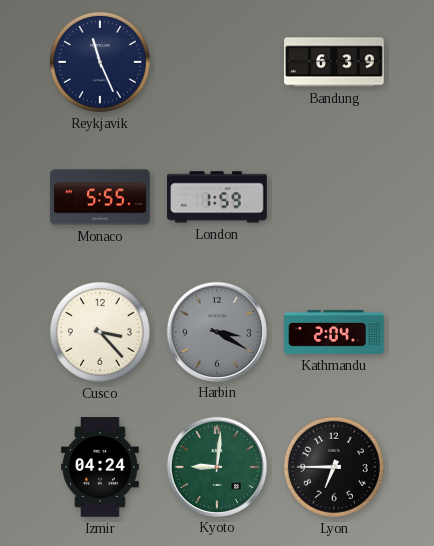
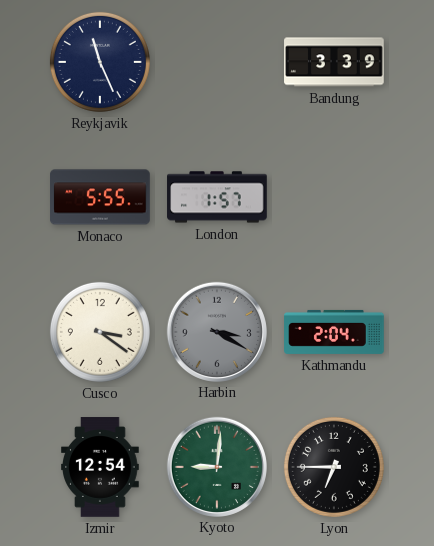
Bandung: 6:39 -> 3:39 (334, 62)
London: 1:59 -> 1:57 (217, 197)
Cusco: 3:23 -> 3:21 (100, 332)
Izmir: 04:24 -> 12:54 (100, 467)
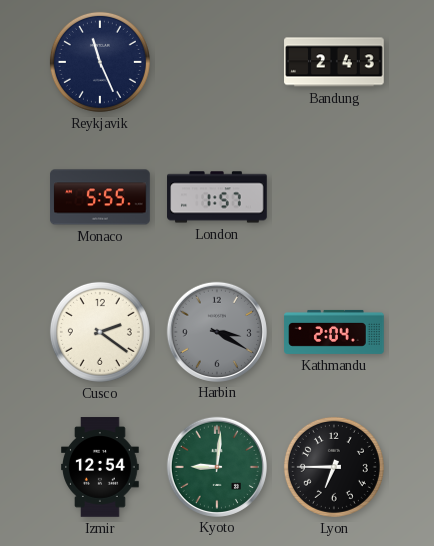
Bandung: 3:39 -> 2:43 (334, 62)
Cusco: 3:21 -> 2:21 (100, 332)
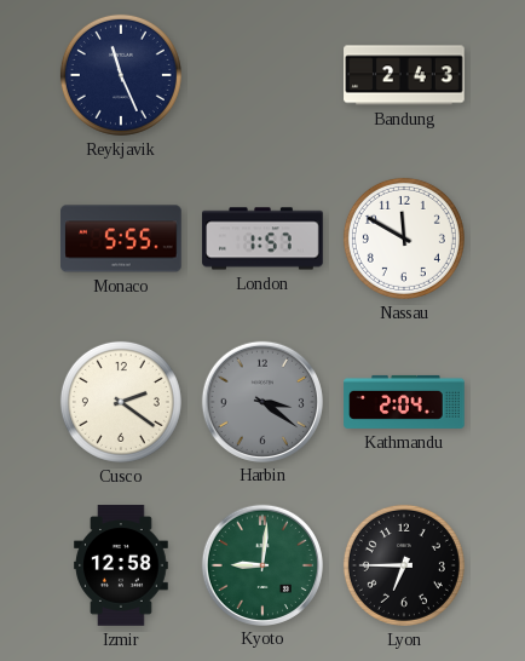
Nassau: none -> 11:50 (404, 238)
Harbin: 3:20 -> 3:21 (261, 401)
Izmir: 12:54 -> 12:58 (121, 565)
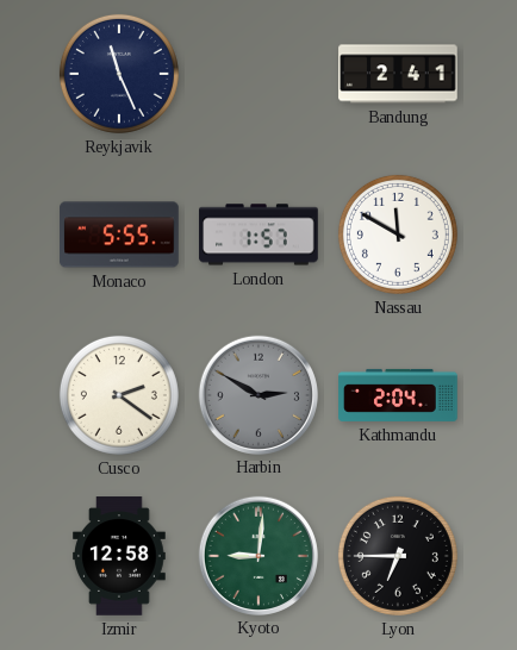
Bandung: 2:43 -> 2:41 (398, 74)
Harbin: 3:21 -> 2:50 (257, 394)
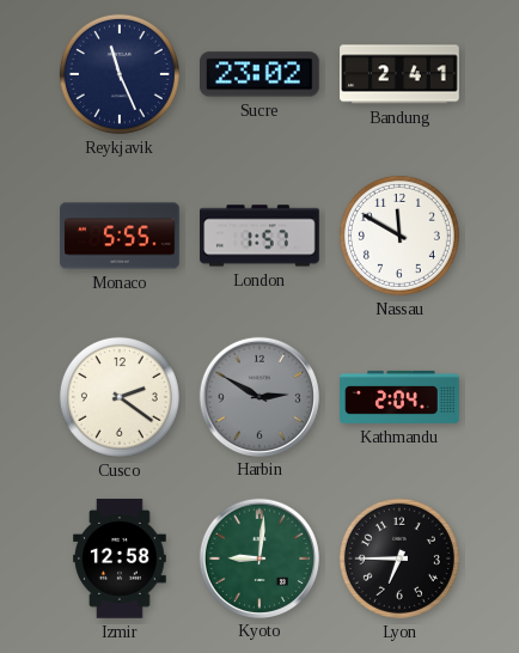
Sucre: none -> 23:02 (261, 74)
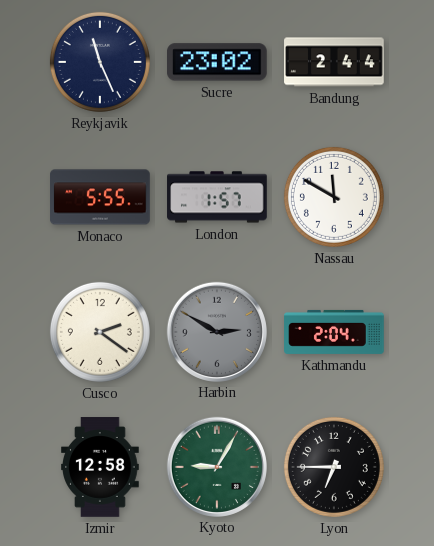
Bandung: 2:41 -> 2:44 (334, 62)
Kyoto: 9:01 -> 9:05 (216, 466)
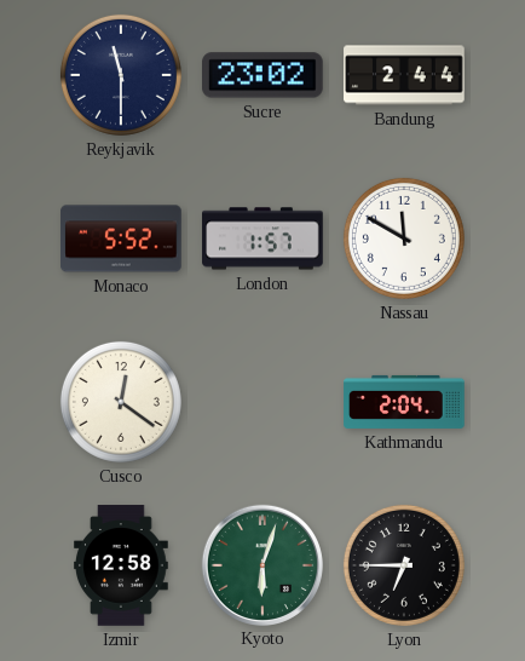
Reykjavik: 11:26 -> 11:30 (121, 75)
Monaco: 5:55 -> 5:52 (121, 238)
Cusco: 2:21 -> 12:21 (121, 402)
Harbin: 2:50 -> none (216, 331)
Kyoto: 9:05 -> 6:03 (261, 564)
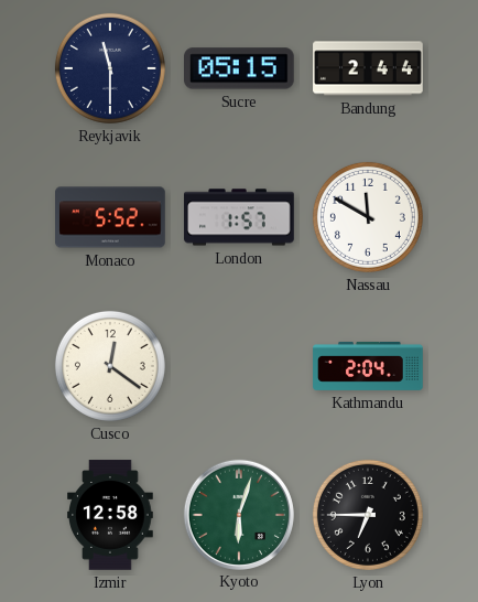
Sucre: 23:02 -> 05:15 (240, 68)
